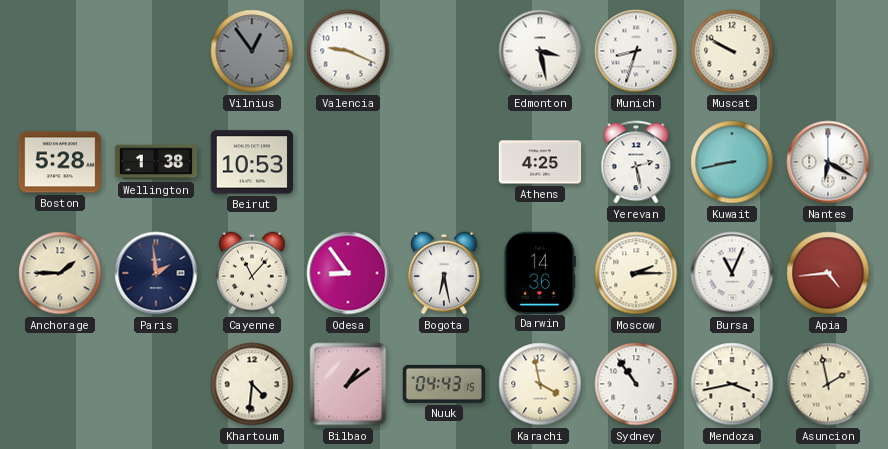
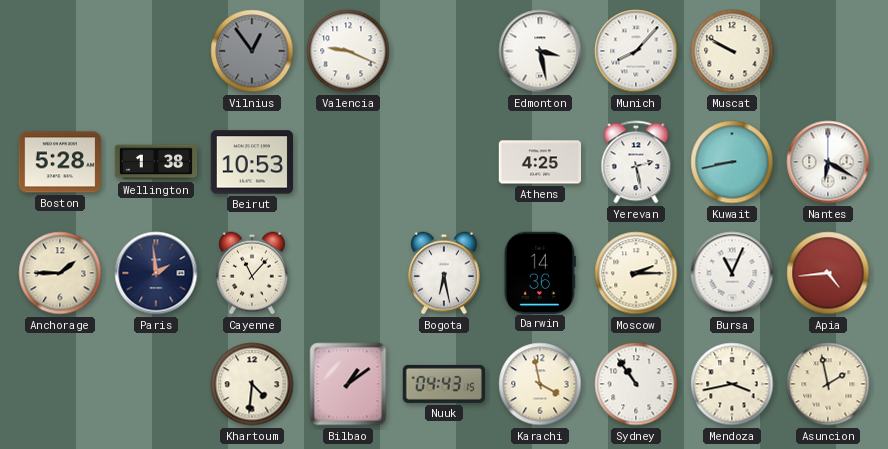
Munich: 8:33 -> 8:07 (636, 51)
Odesa: 8:54 -> none (348, 273)
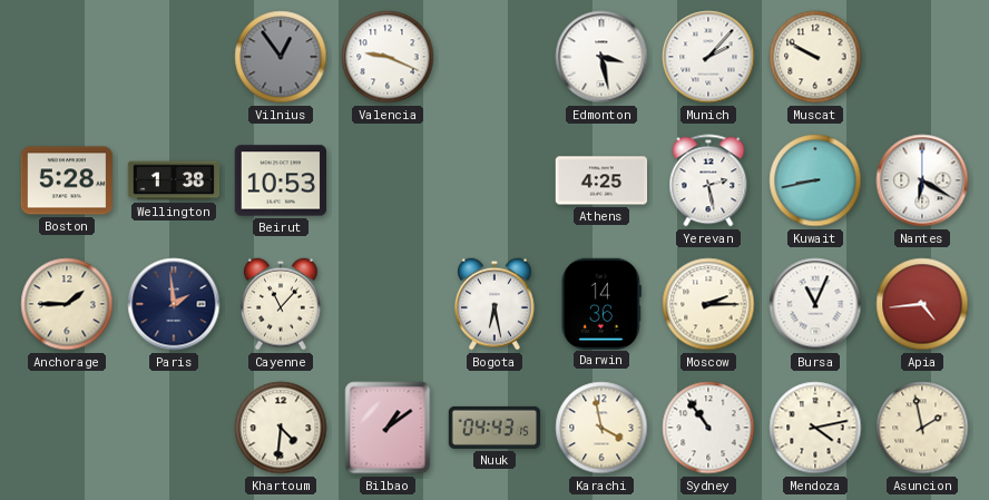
Munich: 8:07 -> 2:07 (708, 57)
Mendoza: 3:43 -> 4:13 (815, 428)
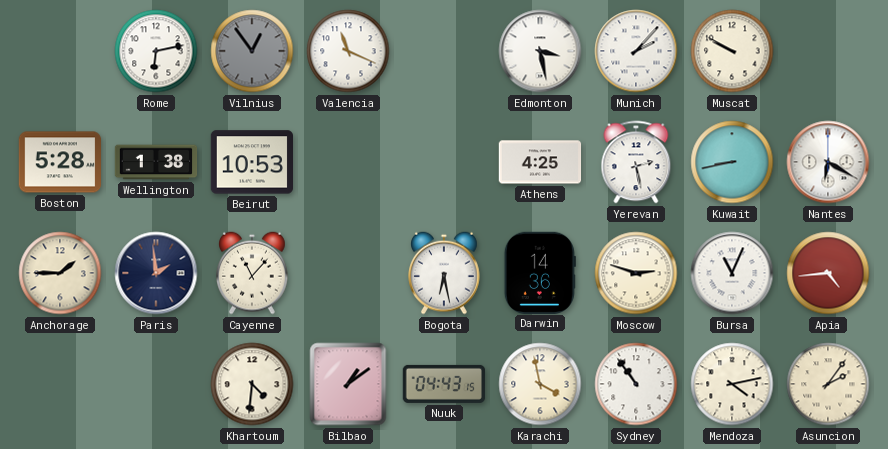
Rome: none -> 6:13 (156, 51)
Valencia: 9:19 -> 11:19 (348, 51)
Moscow: 2:15 -> 2:48 (636, 273)
Asuncion: 1:58 -> 2:06 (828, 384)
